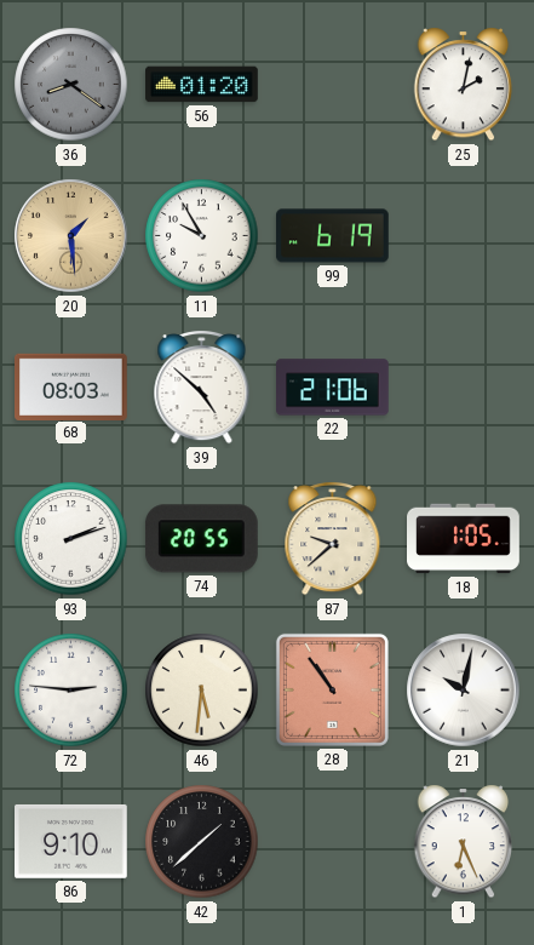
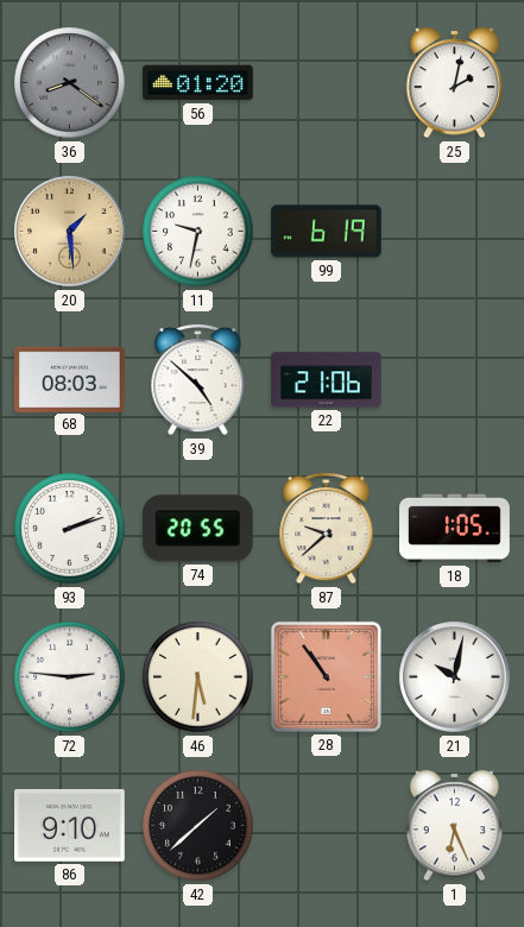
11: 9:55 -> 9:32 (198, 232)
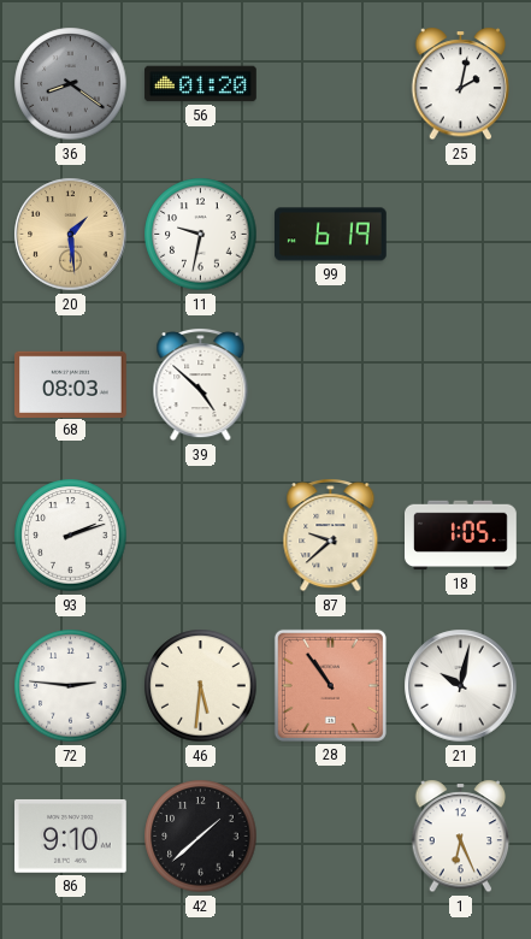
22: 21:06 -> none (327, 380)
74: 20:55 -> none (197, 529)
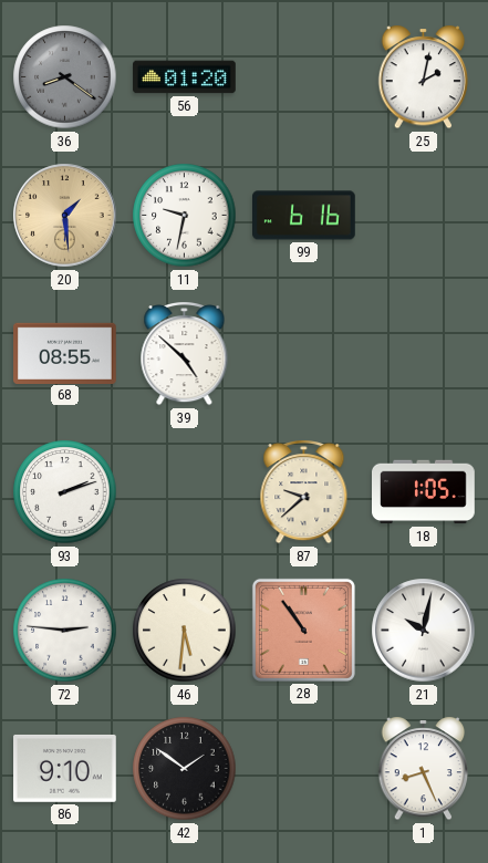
99: 6:19 -> 6:16 (304, 216)
68: 08:03 -> 08:55 (65, 353)
42: 1:38 -> 1:51 (185, 769)
1: 6:26 -> 8:26 (424, 769)
